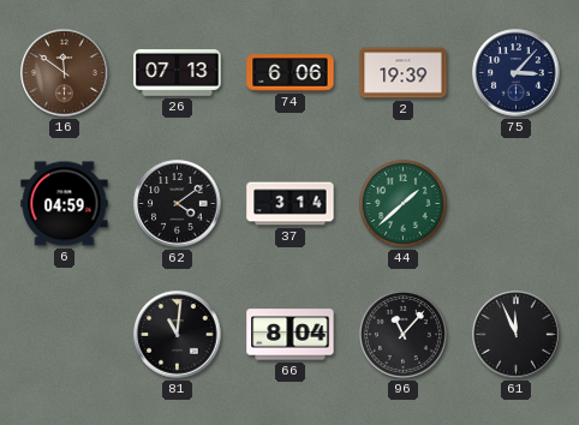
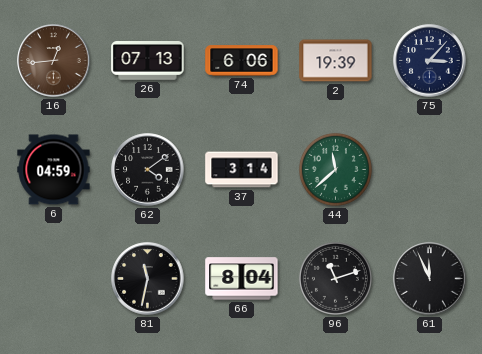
16: 11:51 -> 12:44 (54, 61)
44: 1:38 -> 11:38 (335, 169)
81: 11:01 -> 11:32 (148, 279)
96: 11:07 -> 11:12 (335, 278)
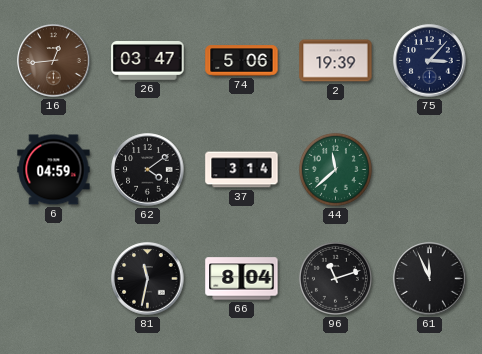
26: 07:13 -> 03:47 (148, 61)
74: 6:06 -> 5:06 (242, 61)
